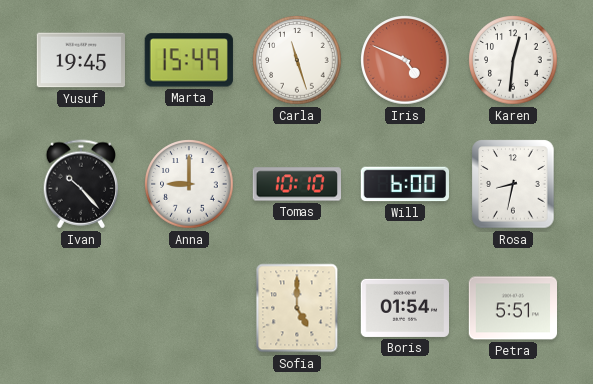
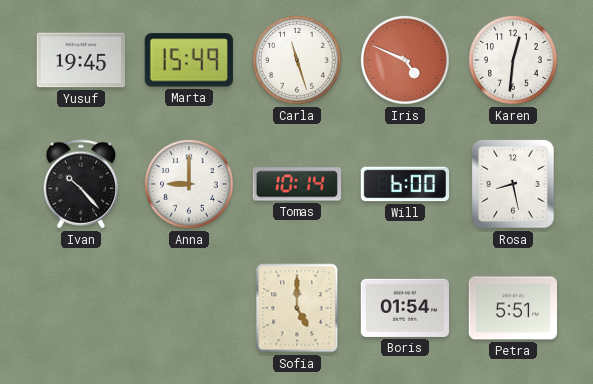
Tomas: 10:10 -> 10:14 (297, 184)
Rosa: 8:32 -> 8:28 (513, 184)
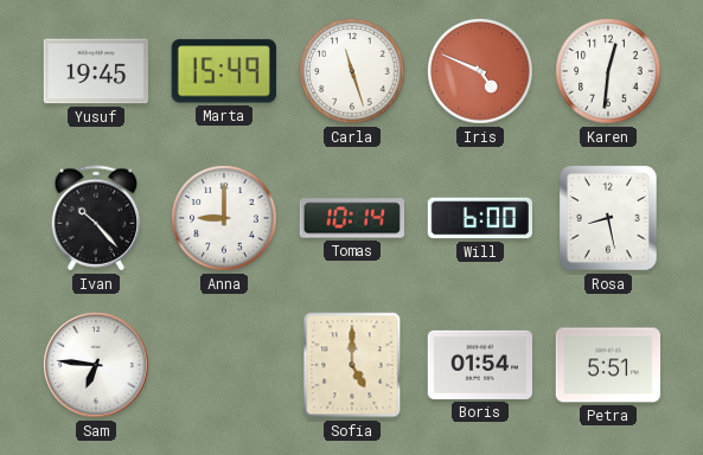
Sam: none -> 6:46 (96, 365)
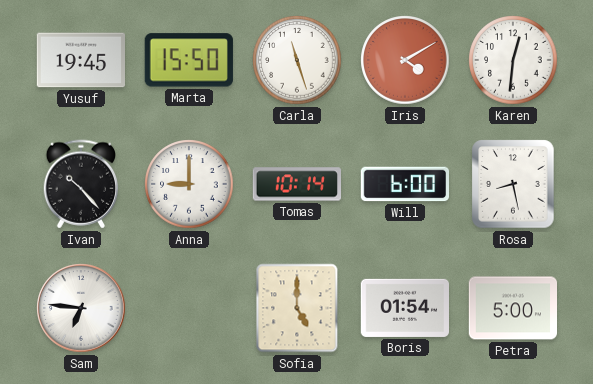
Marta: 15:49 -> 15:50 (189, 60)
Iris: 4:49 -> 4:10 (405, 60)
Petra: 5:51 -> 5:00 (513, 308)
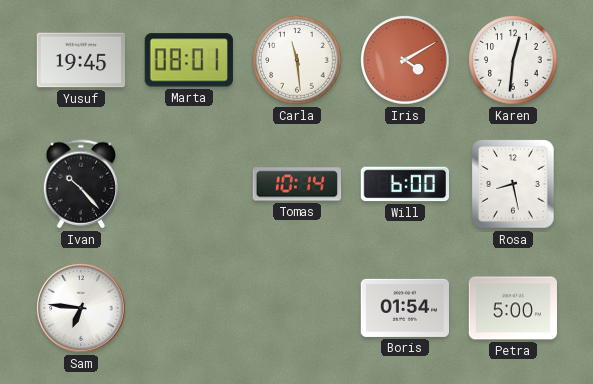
Marta: 15:50 -> 08:01 (189, 60)
Carla: 11:27 -> 11:29 (297, 60)
Anna: 9:00 -> none (189, 184)
Sofia: 5:00 -> none (297, 308)
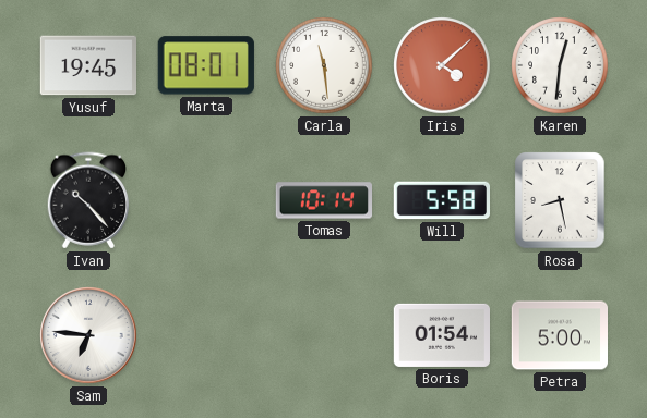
Iris: 4:10 -> 4:08 (442, 65)
Will: 6:00 -> 5:58 (441, 200)
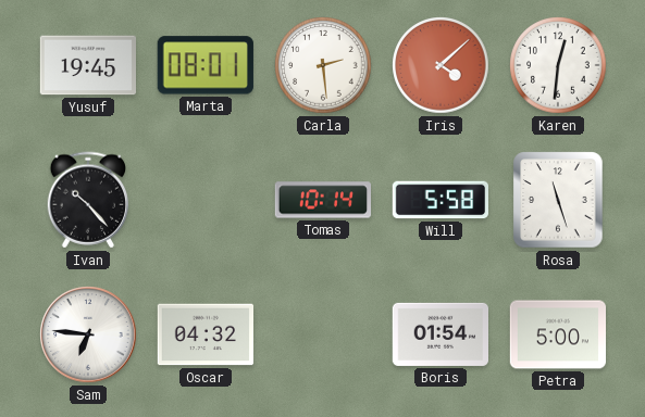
Carla: 11:29 -> 2:29 (323, 65)
Rosa: 8:28 -> 11:27 (558, 200)
Oscar: none -> 04:32 (206, 334)
